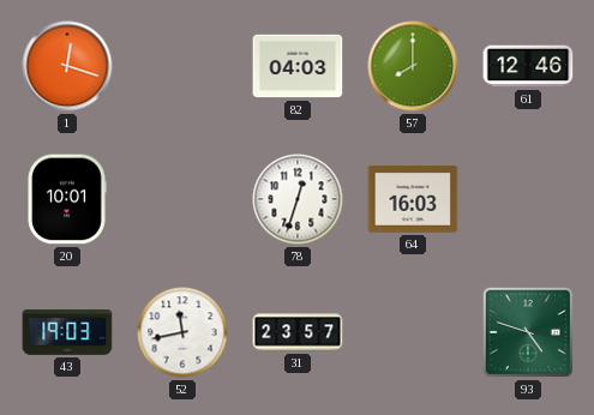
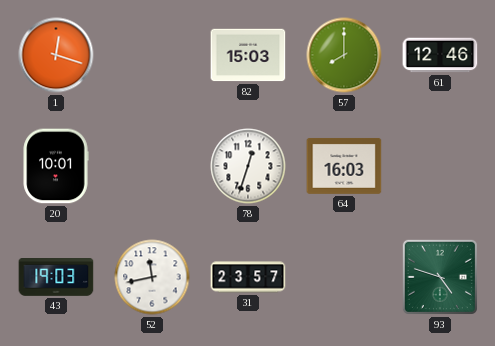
82: 04:03 -> 15:03 (248, 55)
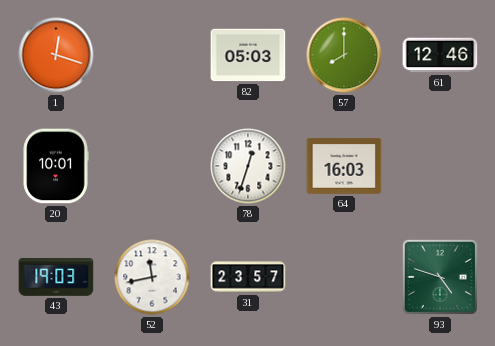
82: 15:03 -> 05:03 (248, 55)
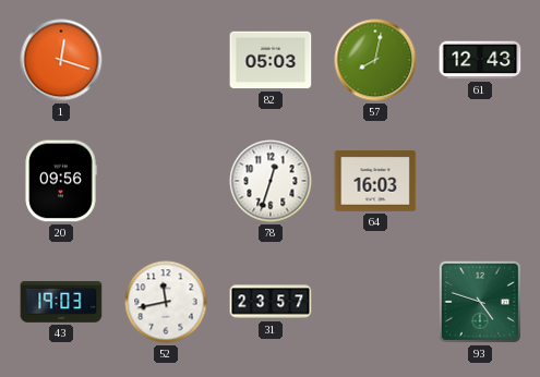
57: 8:00 -> 8:02 (375, 60)
61: 12:46 -> 12:43 (480, 60)
20: 10:01 -> 09:56 (61, 181)
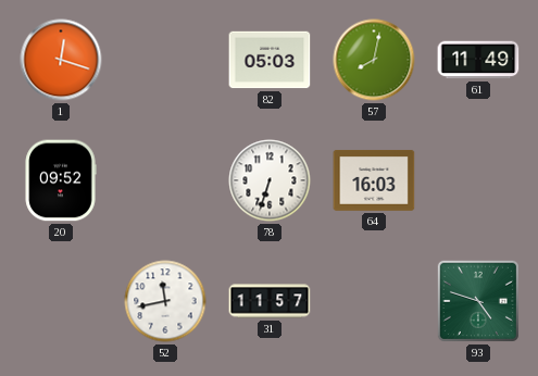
61: 12:43 -> 11:49 (478, 60)
20: 09:56 -> 09:52 (61, 180)
78: 12:33 -> 6:33 (270, 180)
43: 19:03 -> none (61, 303)
31: 23:57 -> 11:57 (270, 301)
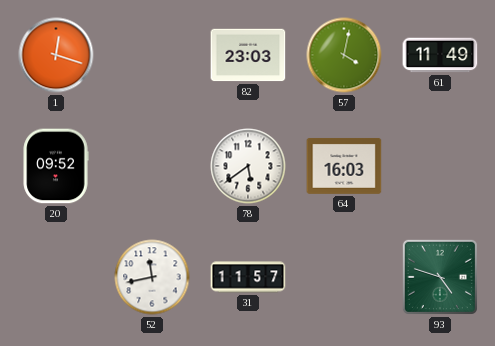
82: 05:03 -> 23:03 (248, 55)
57: 8:02 -> 4:02 (344, 55)
78: 6:33 -> 5:39 (248, 166)
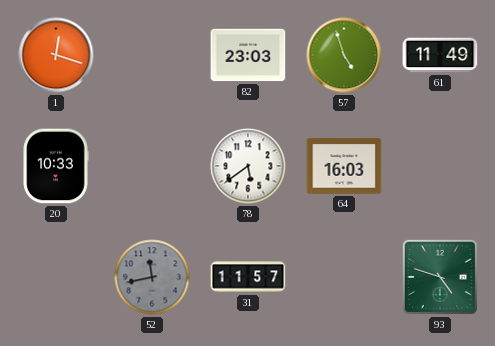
57: 4:02 -> 4:57 (344, 55)
20: 09:52 -> 10:33 (56, 166)
52 dial: white -> grey (152, 277)
